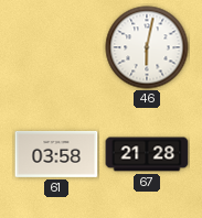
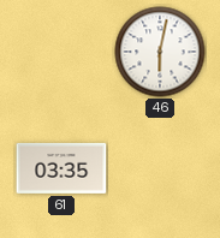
61: 03:58 -> 03:35 (61, 168)
67: 21:28 -> none (147, 154)
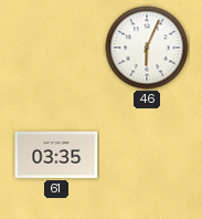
46: 6:02 -> 6:04 (147, 48)
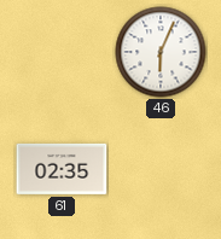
61: 03:35 -> 02:35 (62, 169)
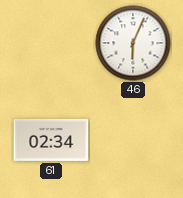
61: 02:35 -> 02:34 (51, 140)
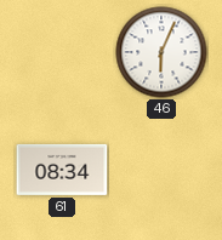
61: 02:34 -> 08:34 (62, 170)
